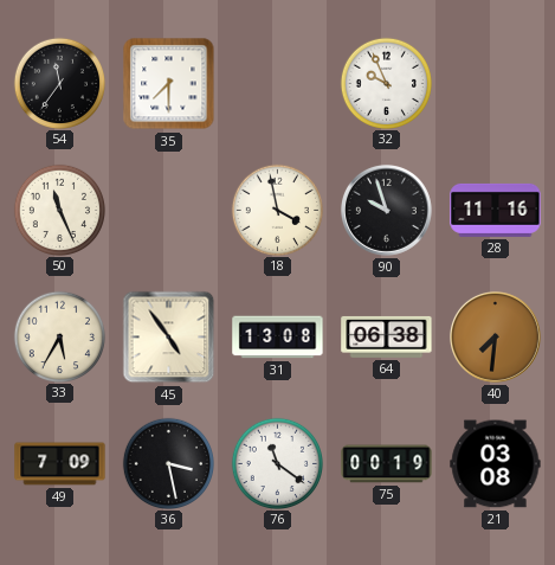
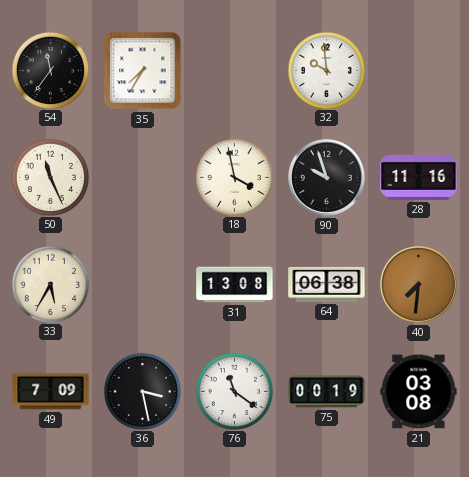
35: 7:30 -> 7:35 (143, 71)
32: 9:56 -> 9:59 (326, 70)
45: 4:54 -> none (169, 338)
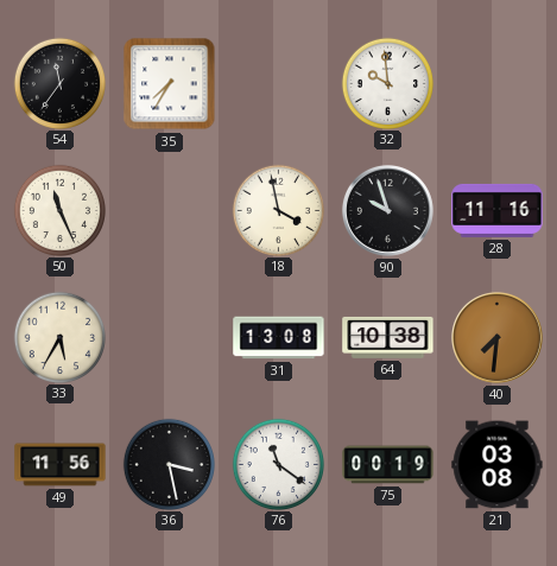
64: 06:38 -> 10:38 (388, 337)
49: 7:09 -> 11:56 (61, 465)
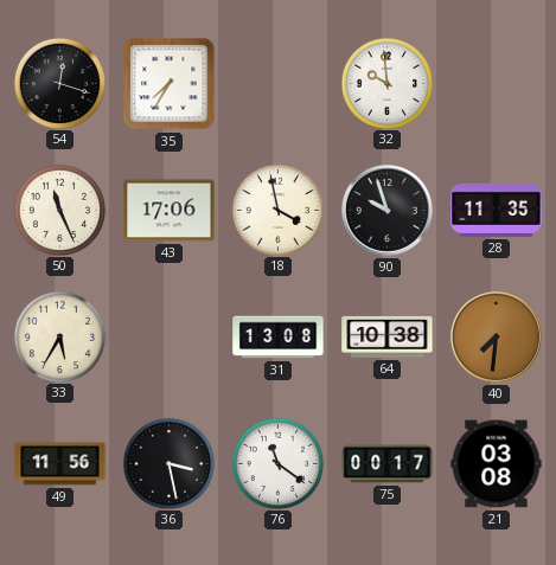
54: 11:36 -> 12:18 (59, 83)
43: none -> 17:06 (170, 211)
28: 11:16 -> 11:35 (497, 210)
75: 00:19 -> 00:17 (388, 464)
